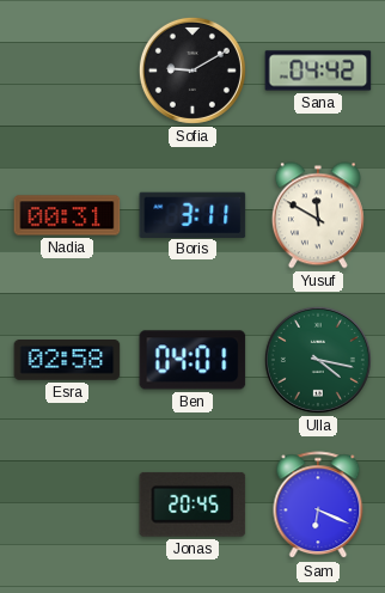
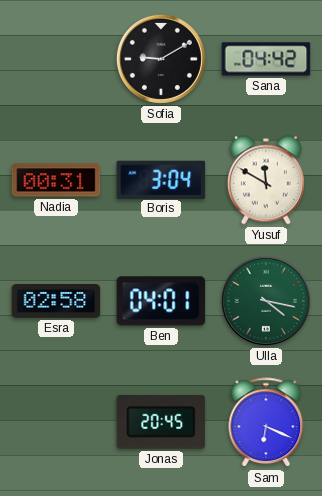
Boris: 3:11 -> 3:04 (161, 179)
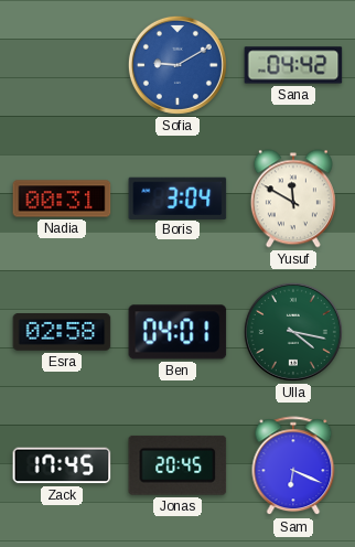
Sofia dial: black -> blue (177, 65)
Zack: none -> 17:45 (62, 465)
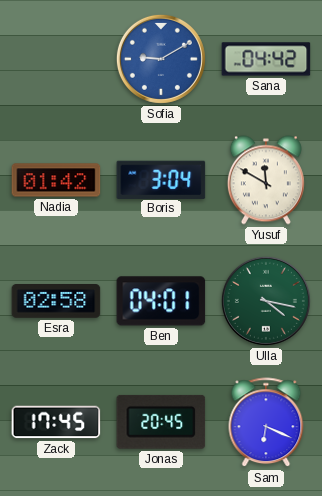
Nadia: 00:31 -> 01:42 (56, 180)
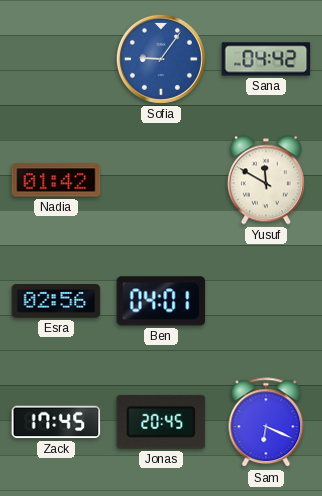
Sofia: 9:10 -> 9:06 (161, 59)
Boris: 3:04 -> none (161, 179)
Esra: 02:58 -> 02:56 (56, 302)
Ulla: 4:17 -> none (266, 301)
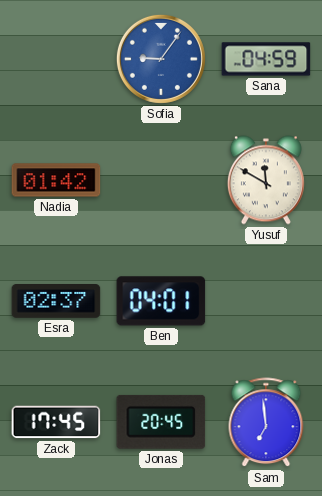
Sana: 04:42 -> 04:59 (266, 59)
Esra: 02:56 -> 02:37 (56, 302)
Sam: 6:19 -> 6:59 (266, 423)
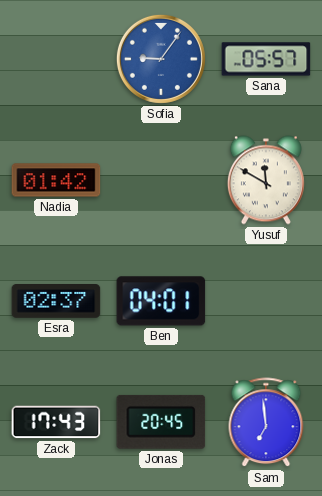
Sana: 04:59 -> 05:57 (266, 59)
Zack: 17:45 -> 17:43 (56, 422)
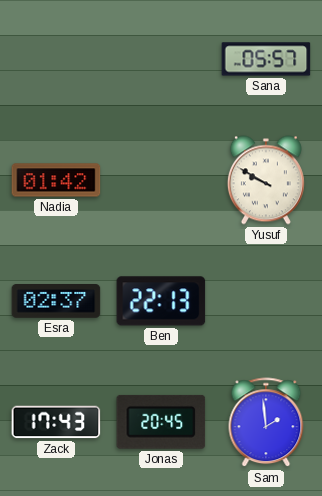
Sofia: 9:06 -> none (161, 59)
Yusuf: 11:50 -> 9:50 (266, 180)
Ben: 04:01 -> 22:13 (161, 301)
Sam: 6:59 -> 1:59 (266, 423)
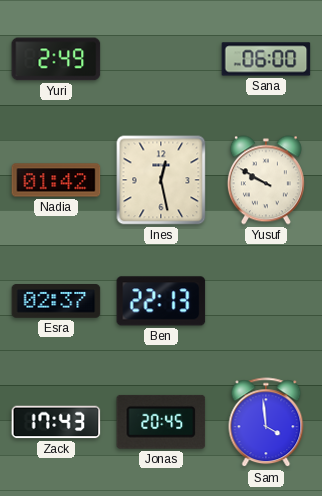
Yuri: none -> 2:49 (56, 59)
Sana: 05:57 -> 06:00 (266, 59)
Ines: none -> 12:28 (161, 180)
Sam: 1:59 -> 3:59 (266, 423)
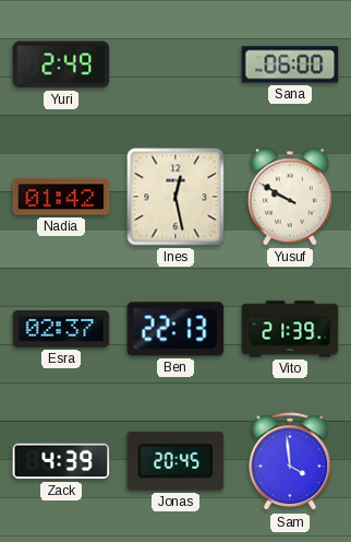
Vito: none -> 21:39 (290, 329)
Zack: 17:43 -> 4:39 (61, 461)
